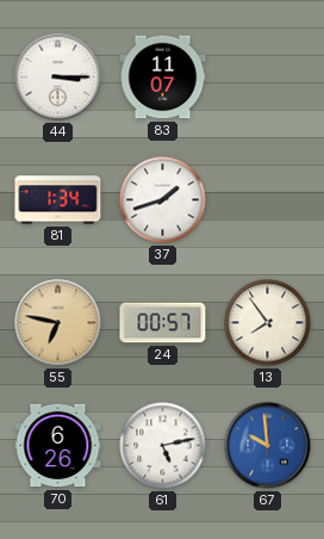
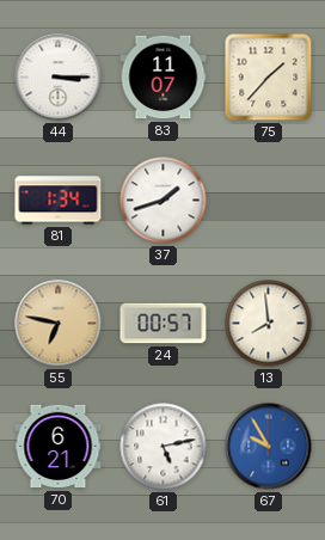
75: none -> 1:37 (269, 78)
13: 7:54 -> 7:59 (269, 324)
70: 6:26 -> 6:21 (59, 447)
67: 9:59 -> 9:55 (269, 447)
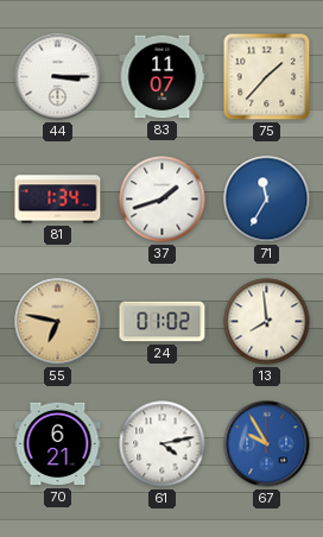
71: none -> 11:35 (267, 200)
24: 00:57 -> 01:02 (163, 322)
61: 5:13 -> 4:13 (163, 444)
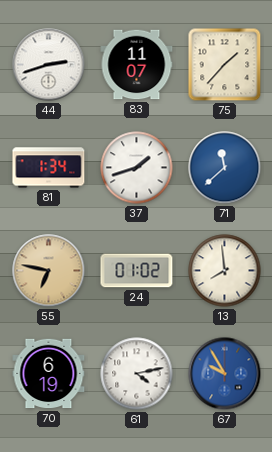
44: 3:15 -> 2:42 (49, 65)
71: 11:35 -> 11:38 (225, 168)
70: 6:21 -> 6:19 (49, 374)
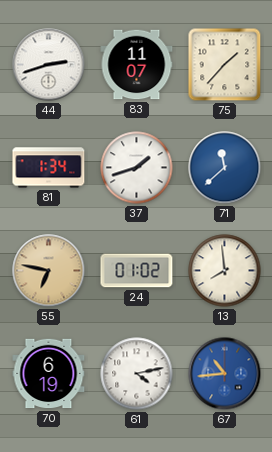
67: 9:55 -> 10:44 (225, 374)
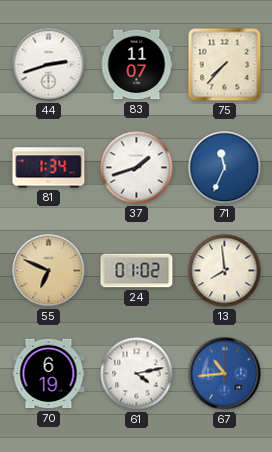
75: 1:37 -> 7:37 (225, 65)
71: 11:38 -> 11:34 (225, 168)
55: 6:47 -> 6:49 (49, 271)
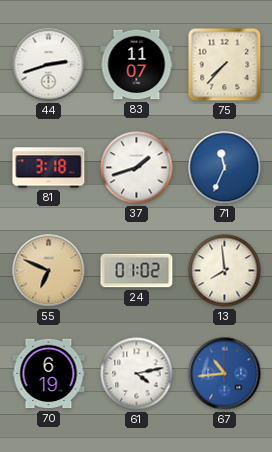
81: 1:34 -> 3:18 (49, 168)
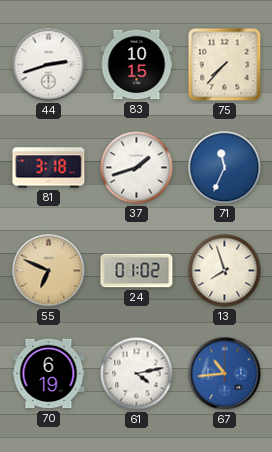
83: 11:07 -> 10:15 (137, 65)
13: 7:59 -> 7:57 (225, 271)
